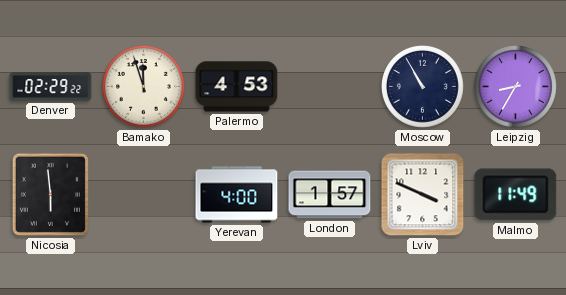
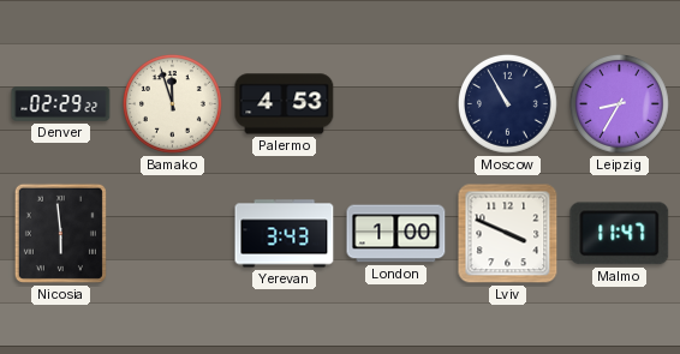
Yerevan: 4:00 -> 3:43 (285, 234)
London: 1:57 -> 1:00 (396, 234)
Malmo: 11:49 -> 11:47 (620, 234)
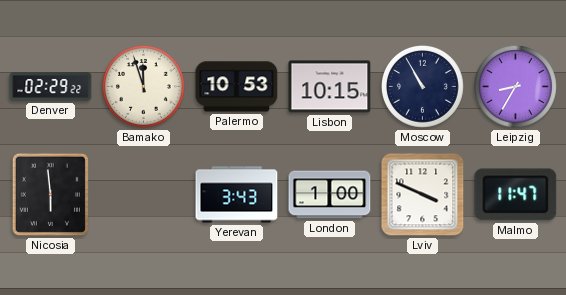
Palermo: 4:53 -> 10:53 (237, 87)
Lisbon: none -> 10:15 (330, 87)
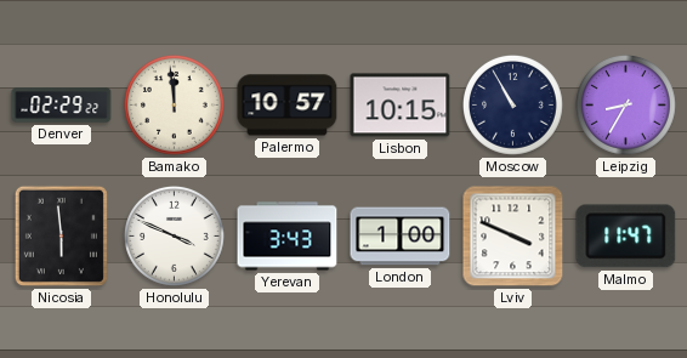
Bamako: 11:57 -> 11:59 (175, 106)
Palermo: 10:53 -> 10:57 (288, 106)
Honolulu: none -> 3:49 (175, 237)
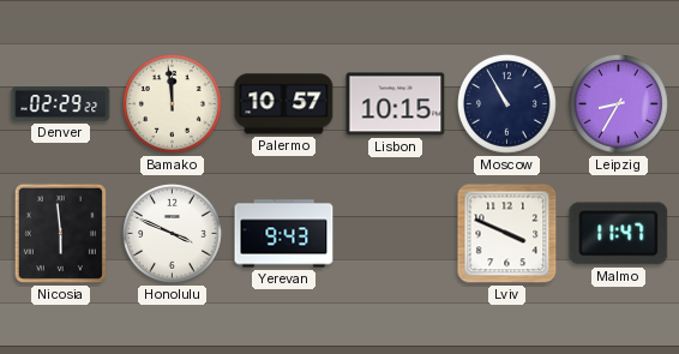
Yerevan: 3:43 -> 9:43 (284, 234)
London: 1:00 -> none (401, 237)
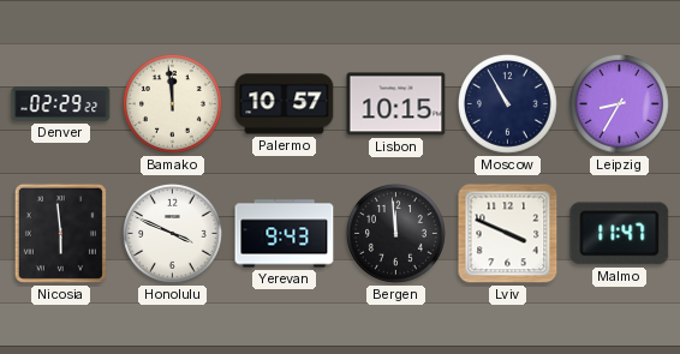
Bergen: none -> 11:59 (396, 234)
